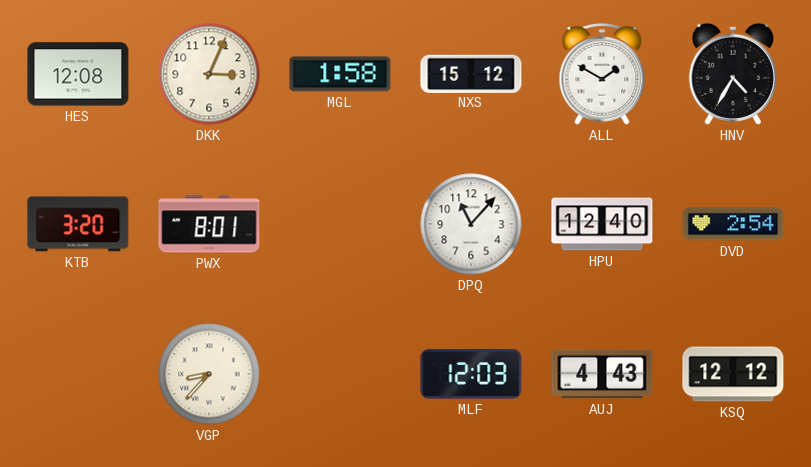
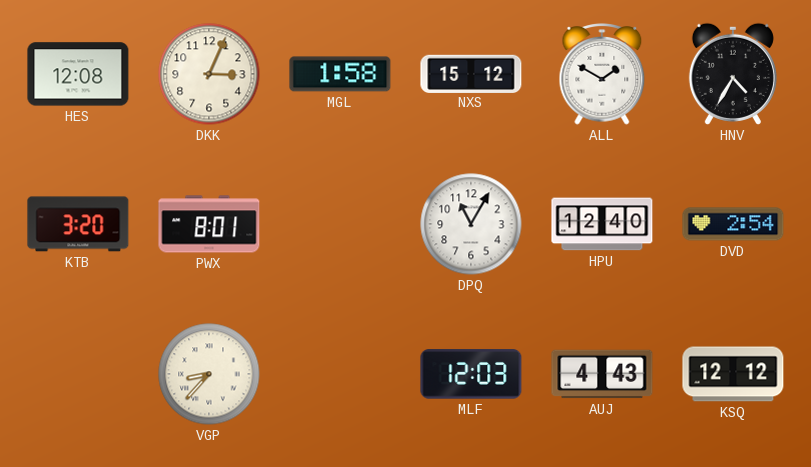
DPQ: 11:07 -> 11:05 (471, 224)
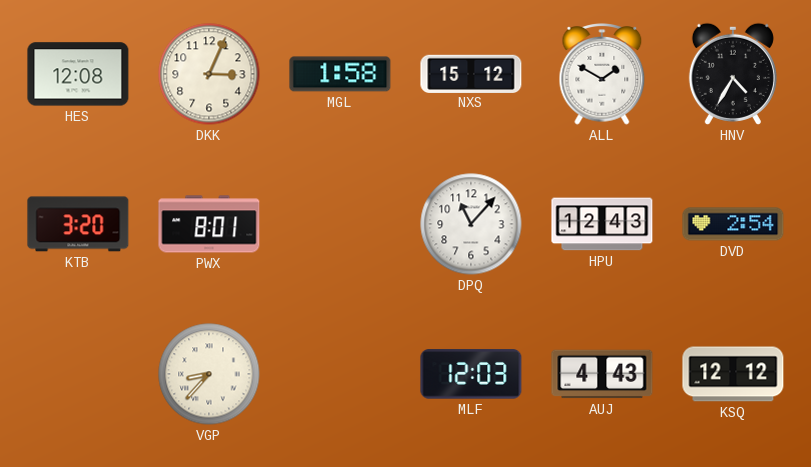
DPQ: 11:05 -> 11:07 (471, 224)
HPU: 12:40 -> 12:43 (602, 224)
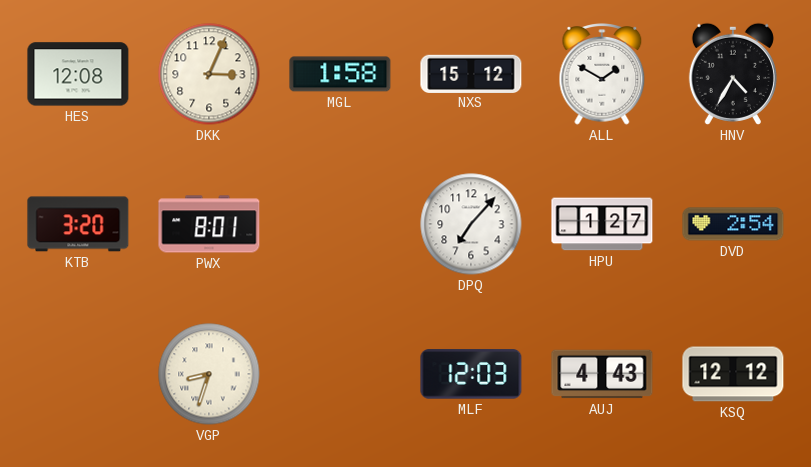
DPQ: 11:07 -> 7:07 (471, 224)
HPU: 12:43 -> 1:27 (602, 224)
VGP: 8:37 -> 8:33 (209, 374)
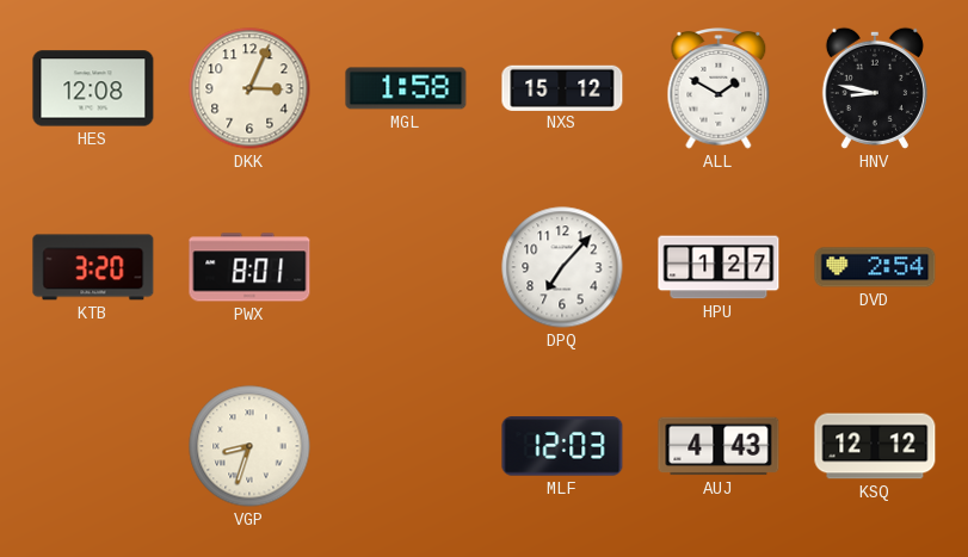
HNV: 4:35 -> 8:47 (875, 88)
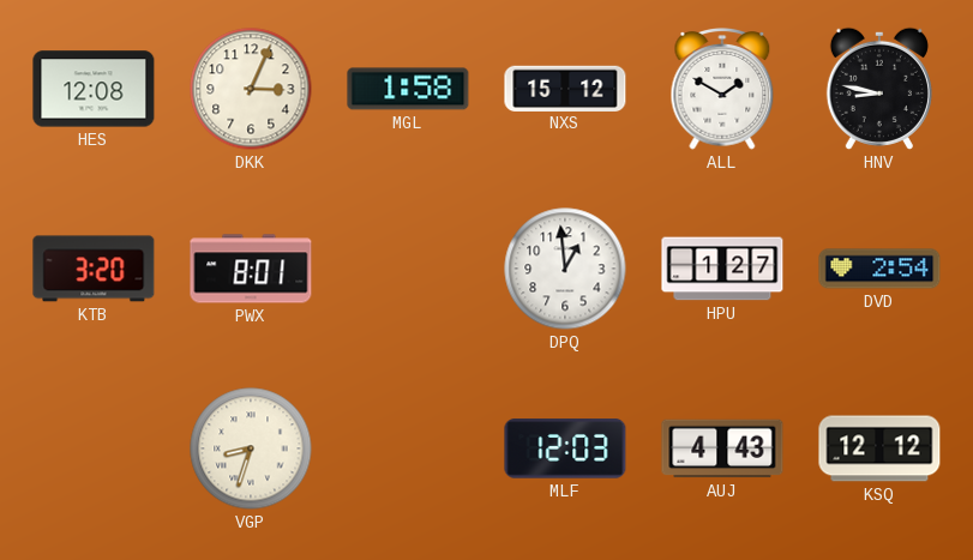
DPQ: 7:07 -> 12:59 (565, 269)
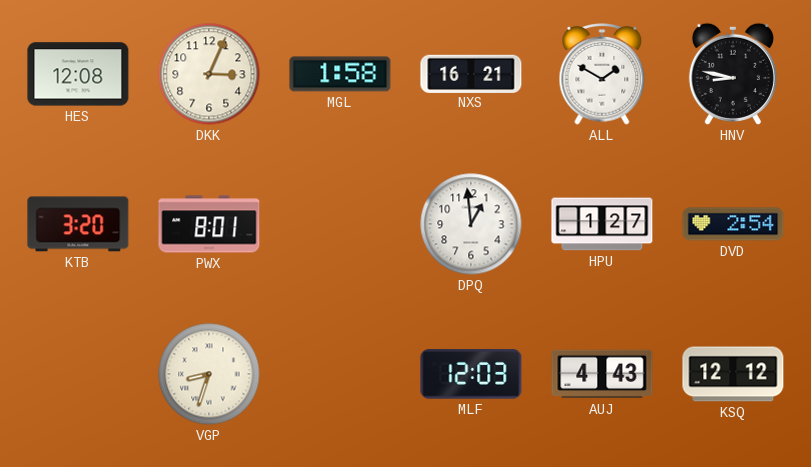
NXS: 15:12 -> 16:21 (471, 73)
